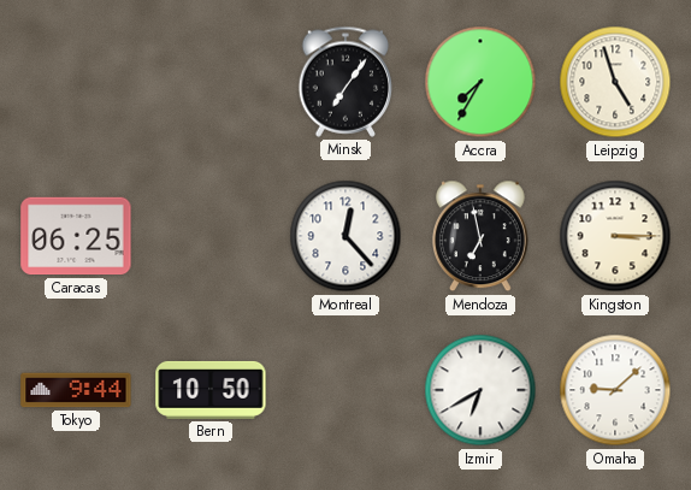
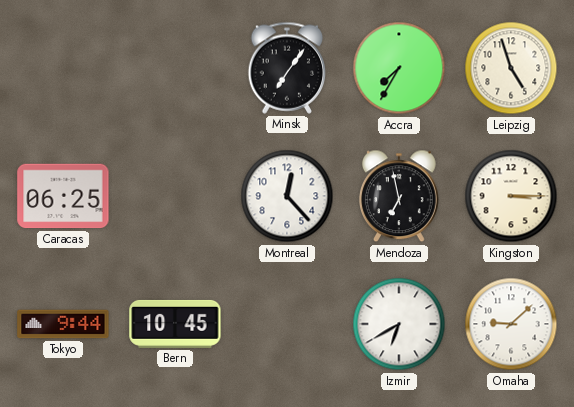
Bern: 10:50 -> 10:45 (175, 324)
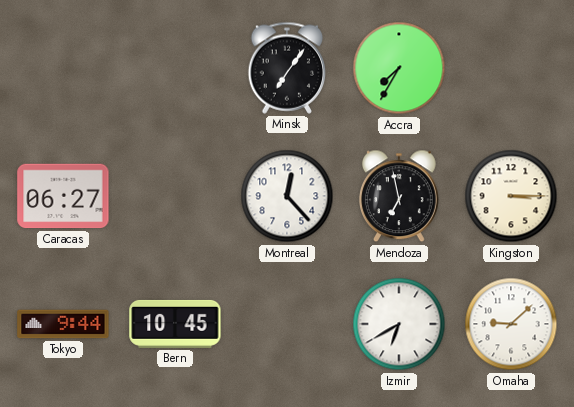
Leipzig: 4:57 -> none (511, 68)
Caracas: 06:25 -> 06:27 (63, 196)
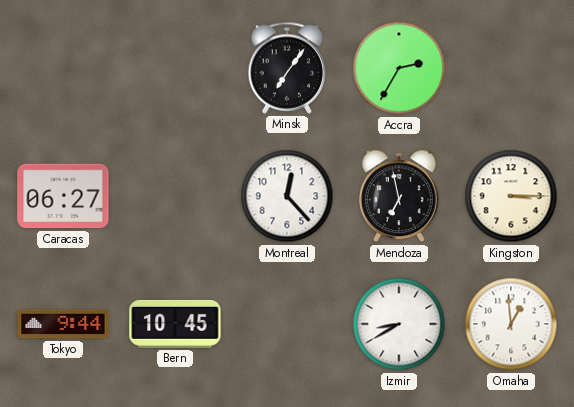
Accra: 7:35 -> 2:35 (399, 68)
Izmir: 6:40 -> 8:40 (399, 324)
Omaha: 9:08 -> 12:59 (511, 324)
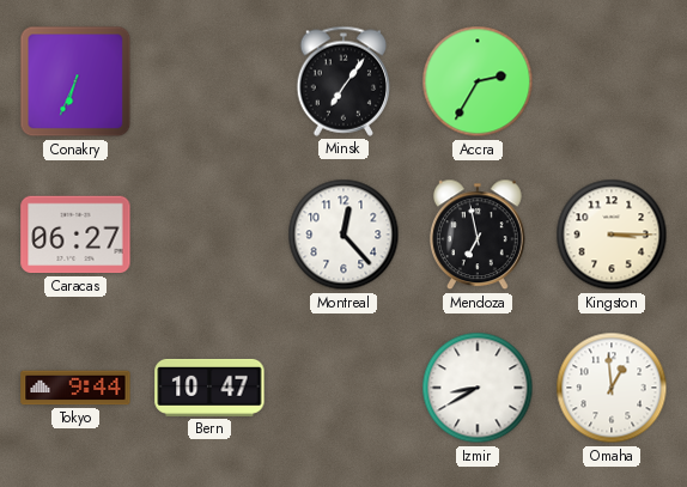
Conakry: none -> 6:34 (75, 81)
Bern: 10:45 -> 10:47 (209, 388)
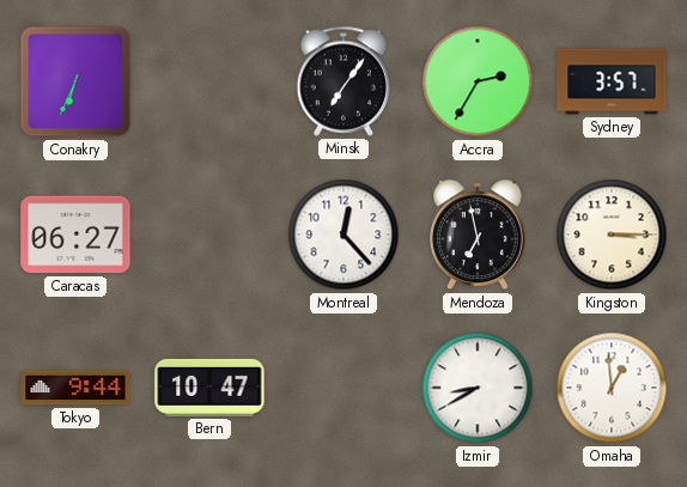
Sydney: none -> 3:57 (612, 81)
